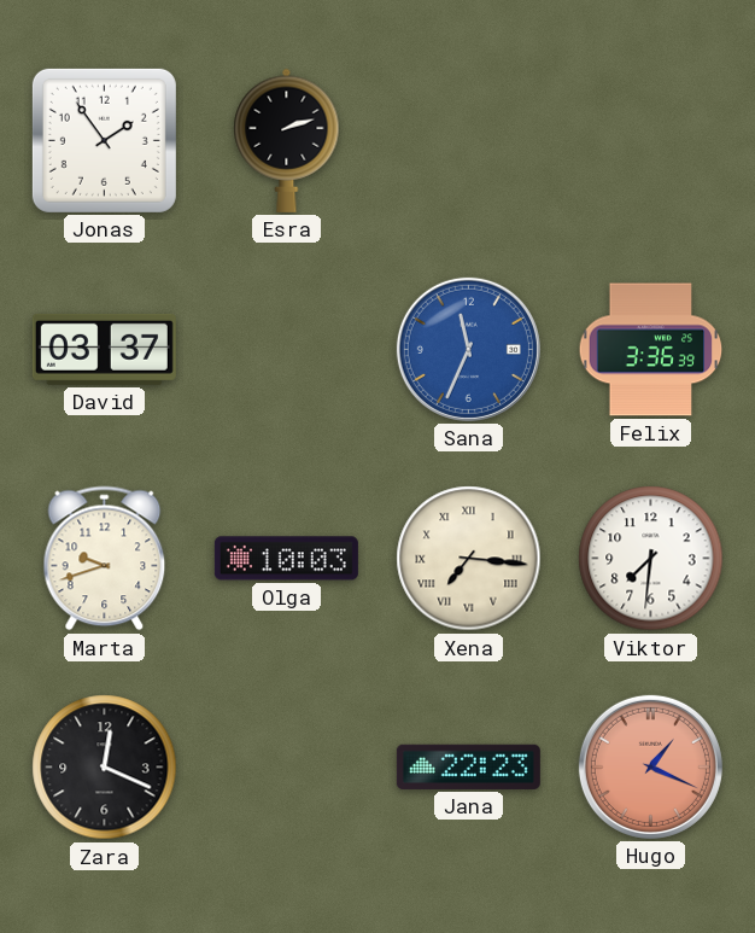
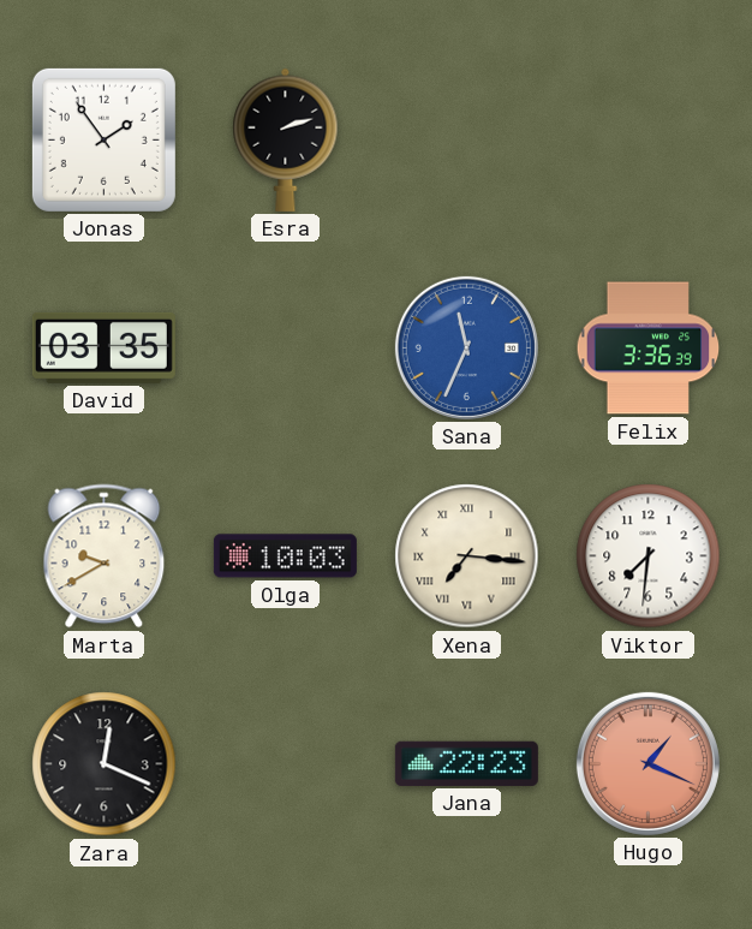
David: 03:37 -> 03:35 (103, 347)
Marta: 9:42 -> 9:40 (105, 556)
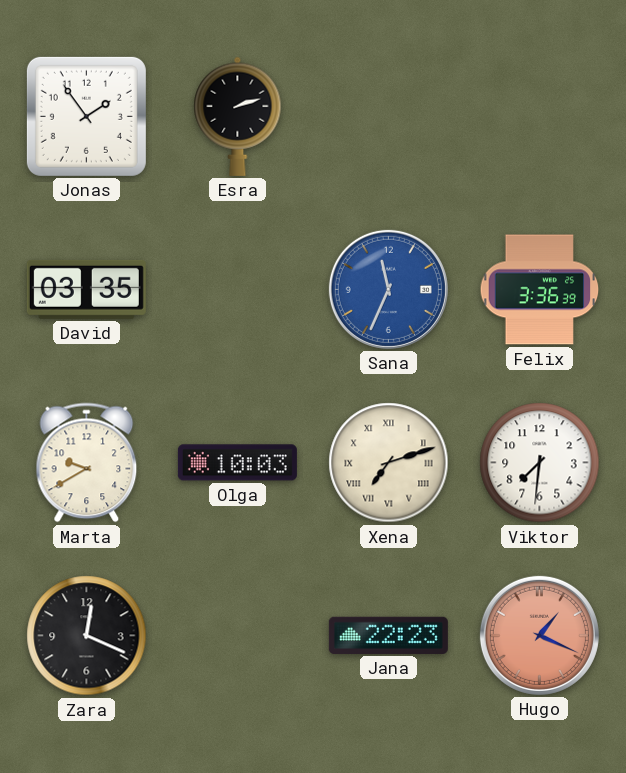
Xena: 7:16 -> 7:12 (389, 463)
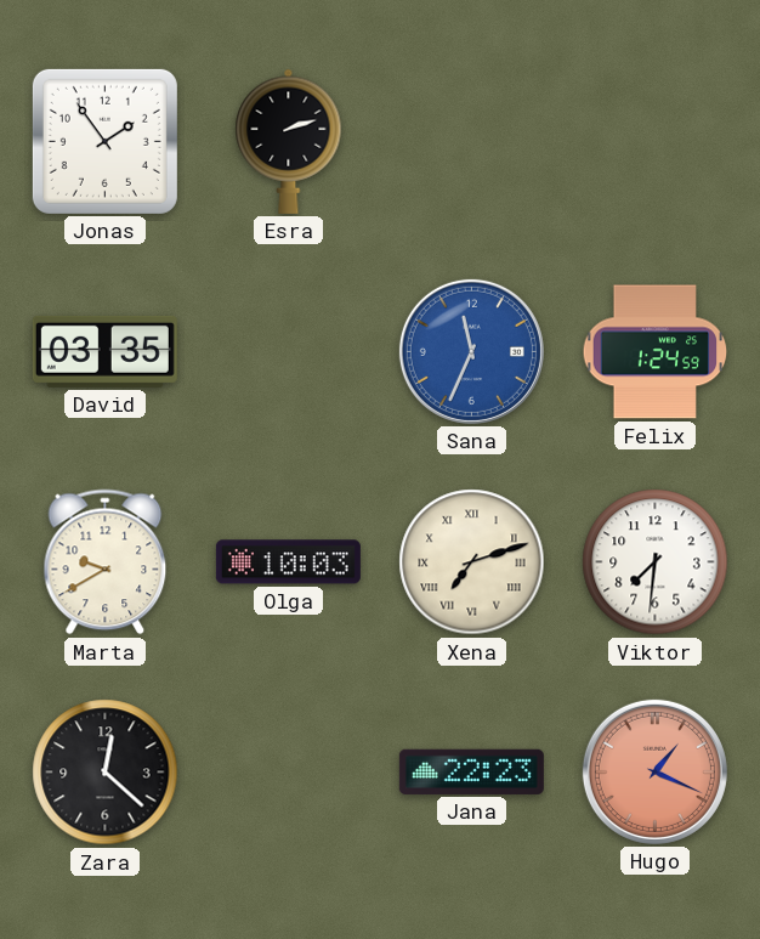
Felix: 3:36 -> 1:24 (656, 352)
Zara: 12:19 -> 12:22 (106, 773)
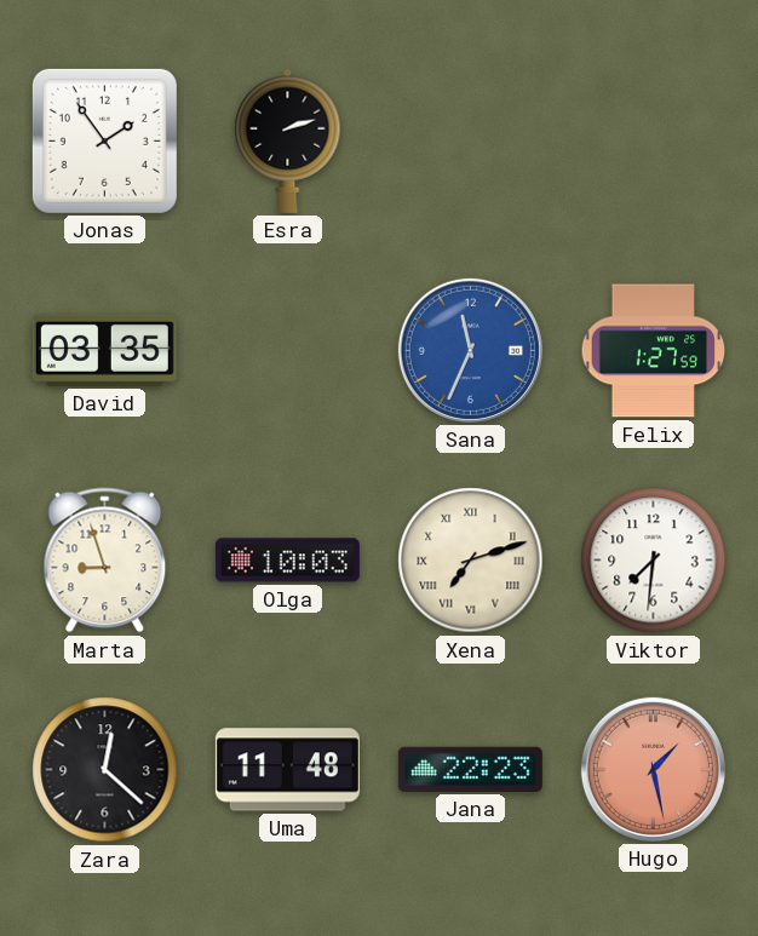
Felix: 1:24 -> 1:27 (654, 351)
Marta: 9:40 -> 8:57 (105, 561)
Uma: none -> 11:48 (287, 770)
Hugo: 1:19 -> 1:28 (653, 769)
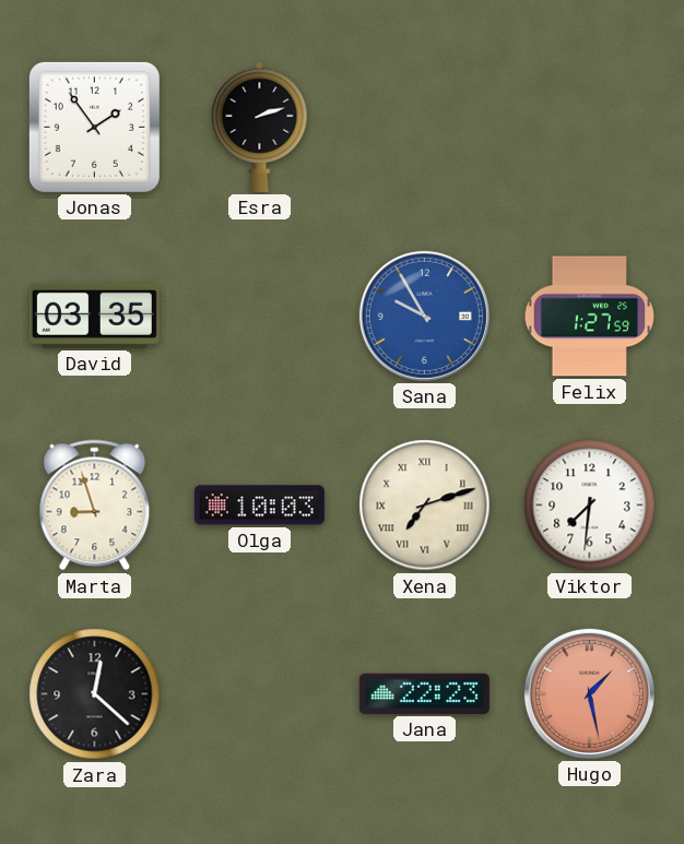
Sana: 11:34 -> 9:55 (424, 316)
Uma: 11:48 -> none (287, 770)
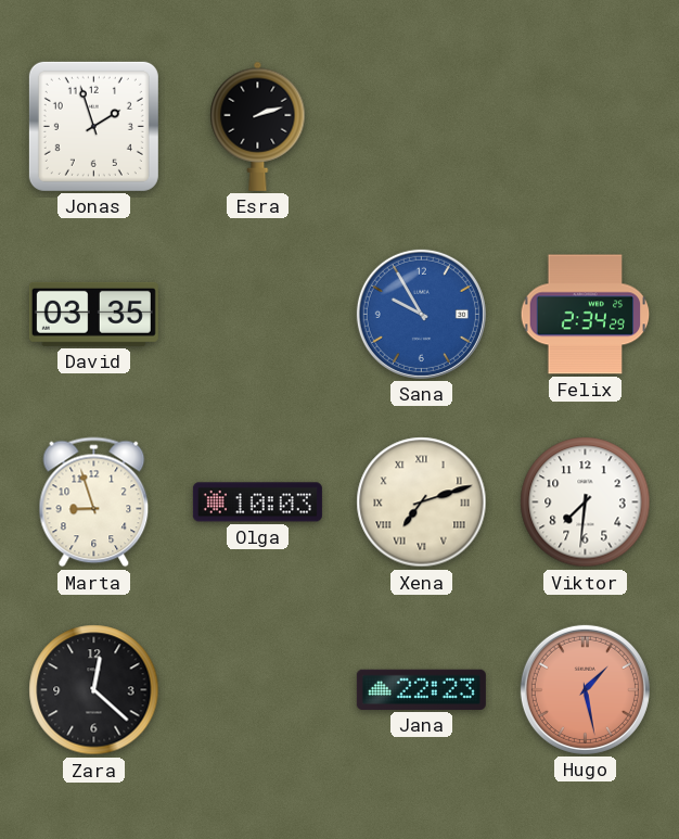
Jonas: 1:54 -> 1:57 (93, 126)
Felix: 1:27 -> 2:34 (586, 315)
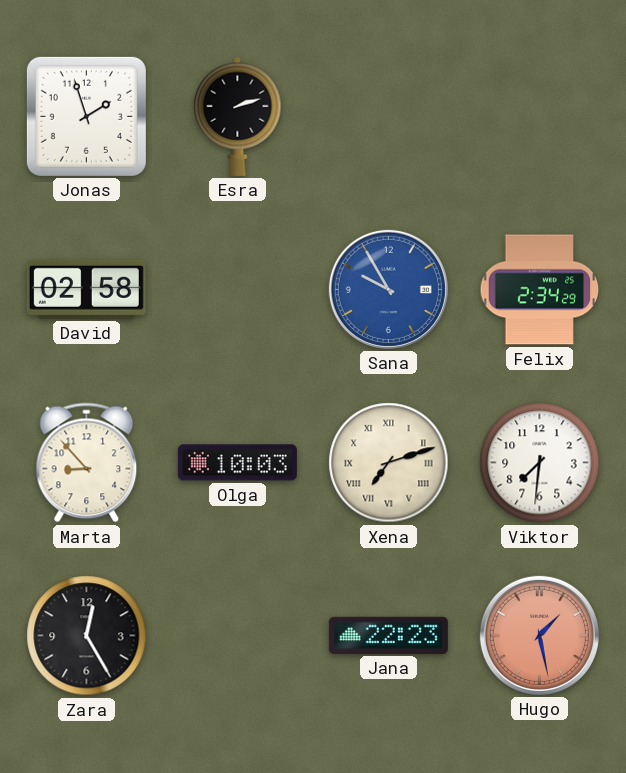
David: 03:35 -> 02:58 (86, 289)
Marta: 8:57 -> 8:53 (87, 463)
Zara: 12:22 -> 12:25 (87, 636)
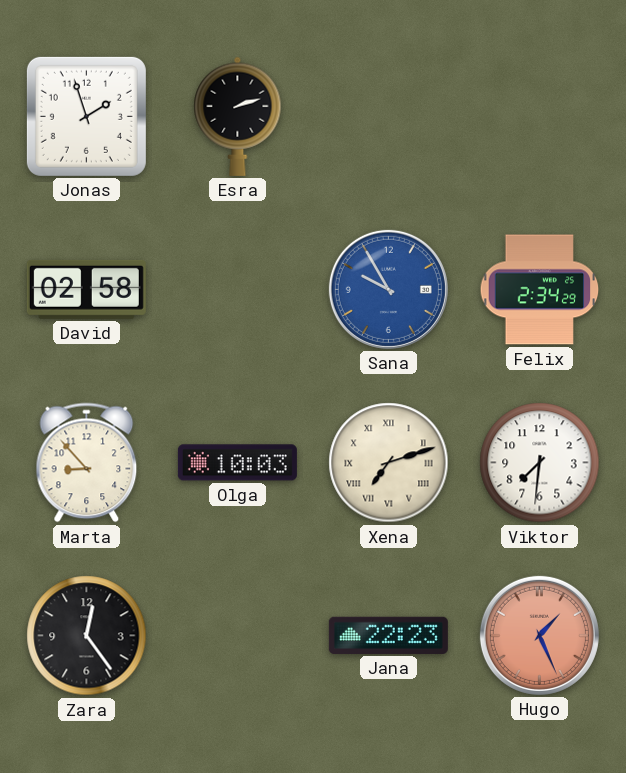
Zara: 12:25 -> 12:24 (87, 636)
Hugo: 1:28 -> 1:26 (539, 635)
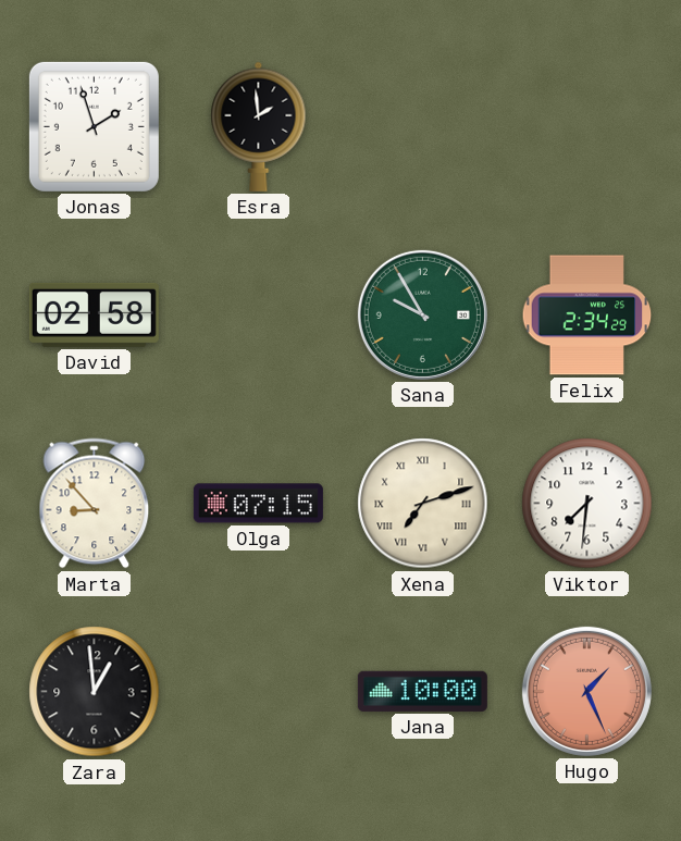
Esra: 2:12 -> 1:59 (259, 126)
Sana dial: blue -> green (422, 314)
Olga: 10:03 -> 07:15 (258, 504)
Zara: 12:24 -> 12:59 (95, 692)
Jana: 22:23 -> 10:00 (422, 691)
